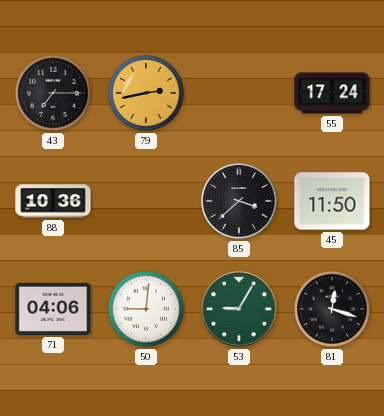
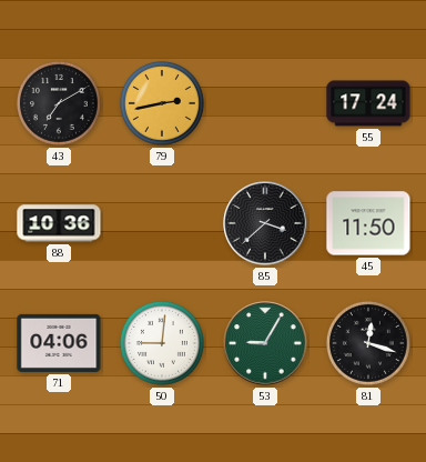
43: 7:15 -> 7:10 (59, 103)
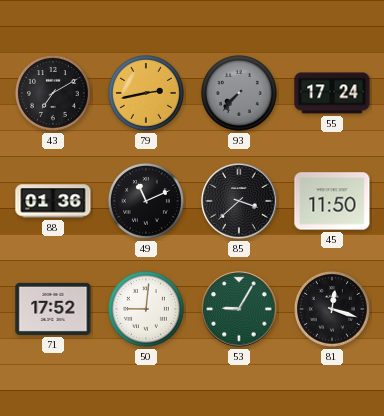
93: none -> 7:37 (239, 93)
88: 10:36 -> 01:36 (53, 201)
49: none -> 11:11 (146, 201)
71: 04:06 -> 17:52 (53, 309)
